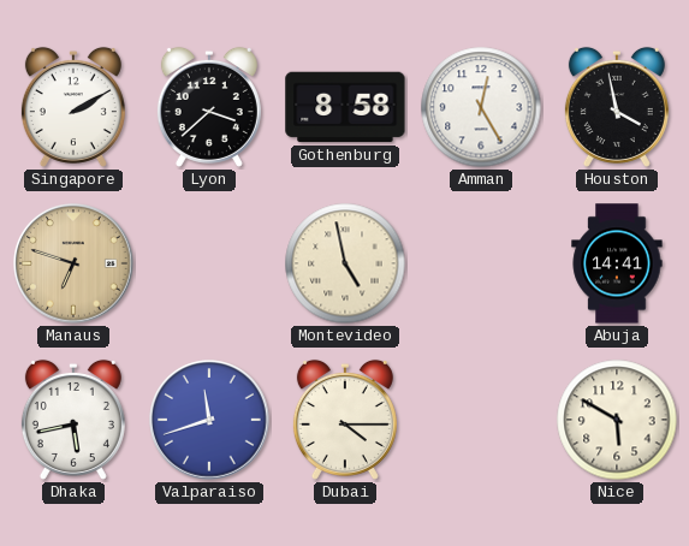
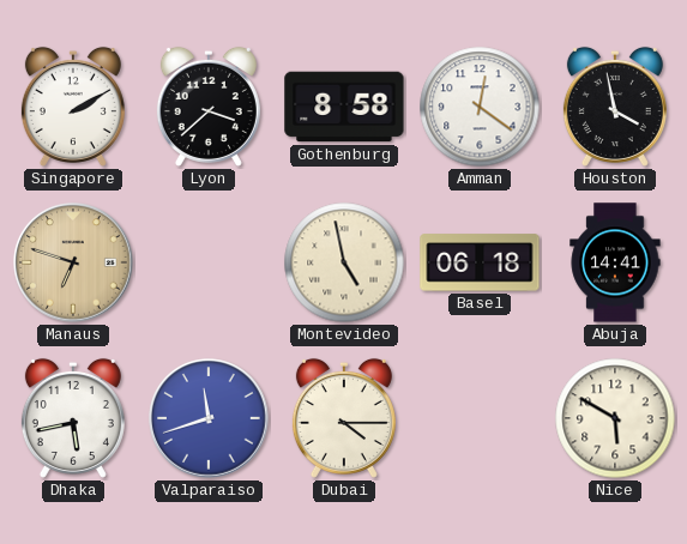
Amman: 12:25 -> 12:21 (480, 107)
Basel: none -> 06:18 (480, 262)
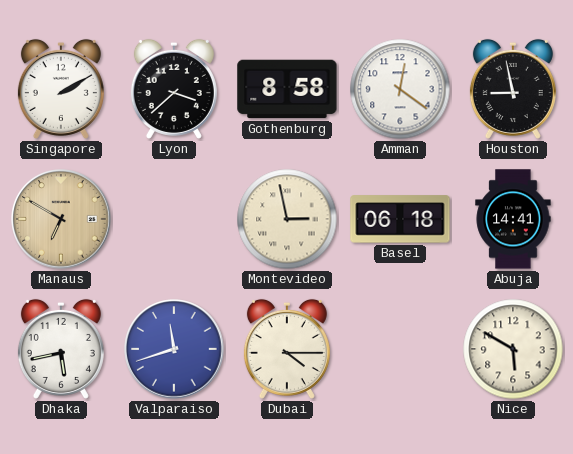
Houston: 3:58 -> 8:58 (513, 89)
Manaus: 6:48 -> 6:50 (61, 219)
Montevideo: 4:58 -> 2:58 (287, 219)
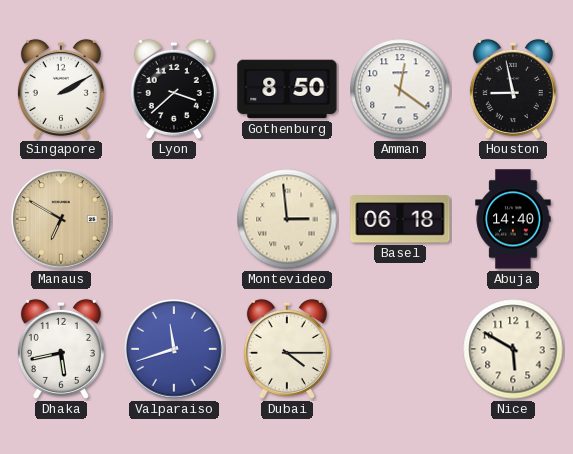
Gothenburg: 8:58 -> 8:50 (287, 89)
Montevideo: 2:58 -> 2:59 (287, 219)
Abuja: 14:41 -> 14:40 (513, 219)
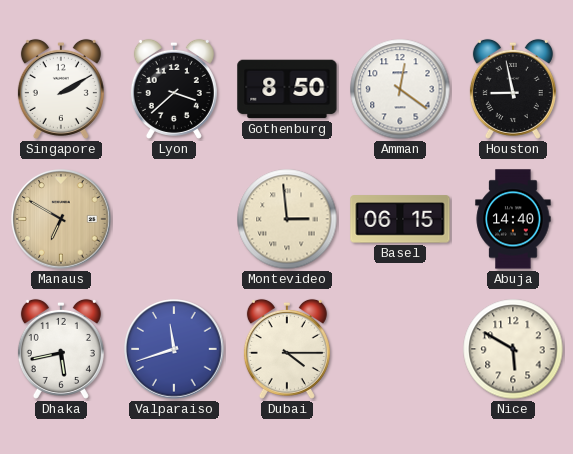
Basel: 06:18 -> 06:15 (400, 219)
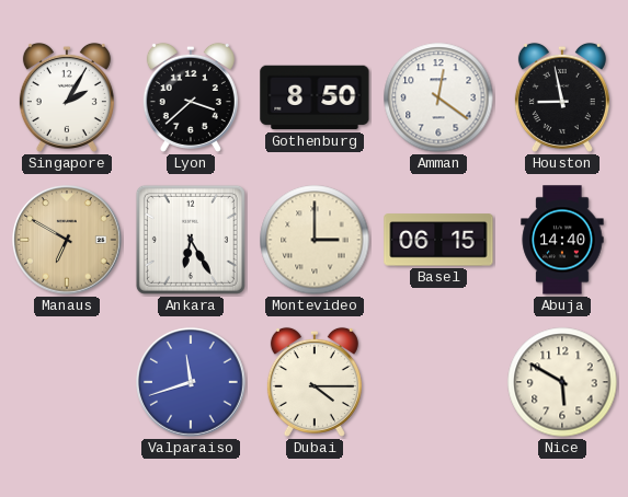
Singapore: 2:10 -> 2:05 (67, 97)
Ankara: none -> 6:25 (191, 240)
Montevideo: 2:59 -> 3:00 (315, 240)
Dhaka: 5:43 -> none (61, 349)
